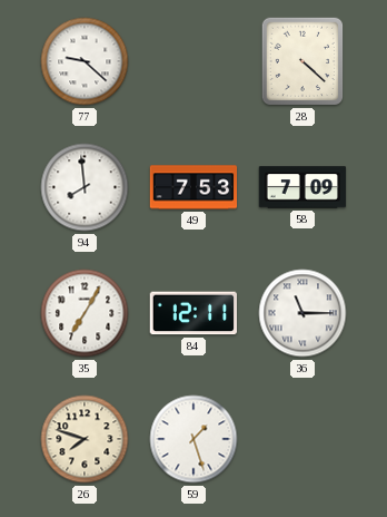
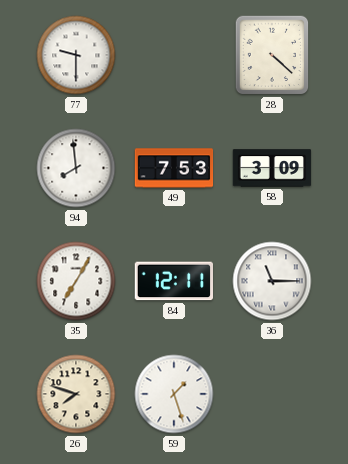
77: 9:22 -> 9:30 (76, 55)
58: 7:09 -> 3:09 (272, 168)
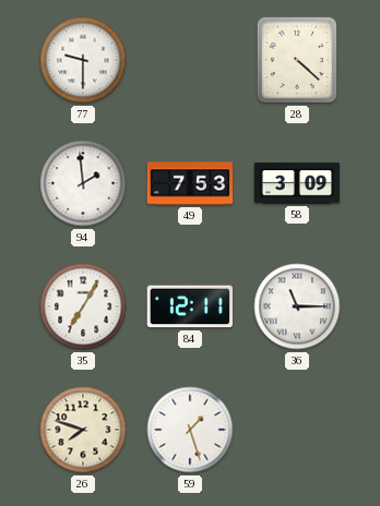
94: 7:59 -> 1:59 (83, 183)
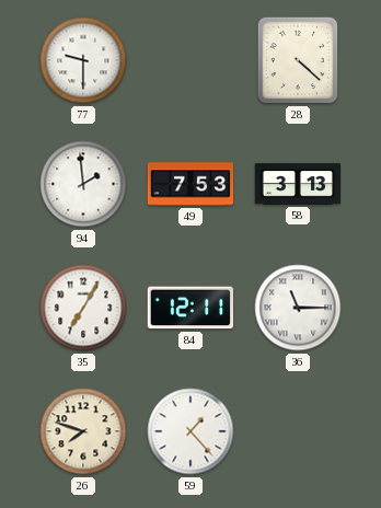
58: 3:09 -> 3:13 (298, 184)
59: 1:27 -> 1:23 (190, 431)
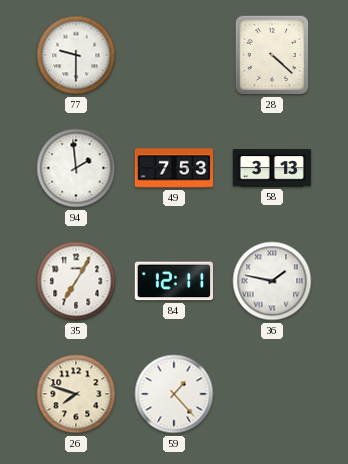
36: 11:15 -> 1:47 (272, 281)
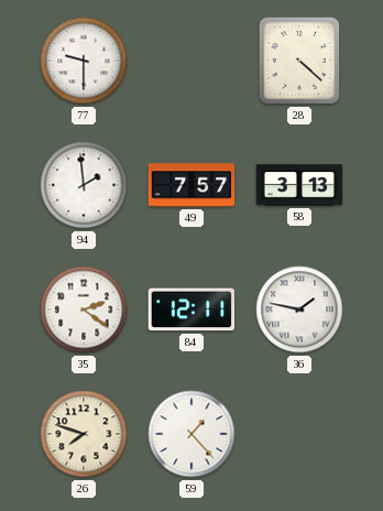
49: 7:53 -> 7:57 (191, 185)
35: 7:05 -> 2:21 (84, 309)
